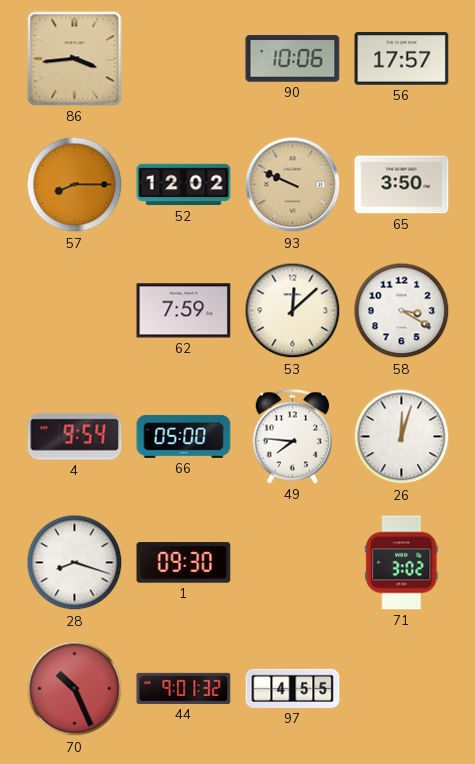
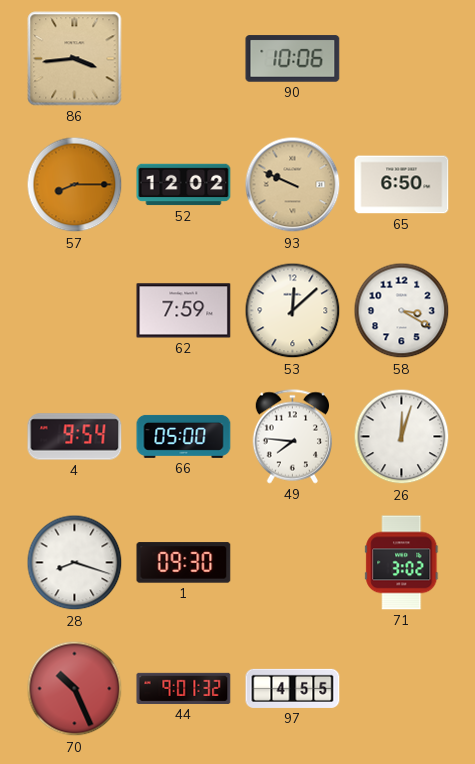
56: 17:57 -> none (402, 59)
65: 3:50 -> 6:50 (402, 185)
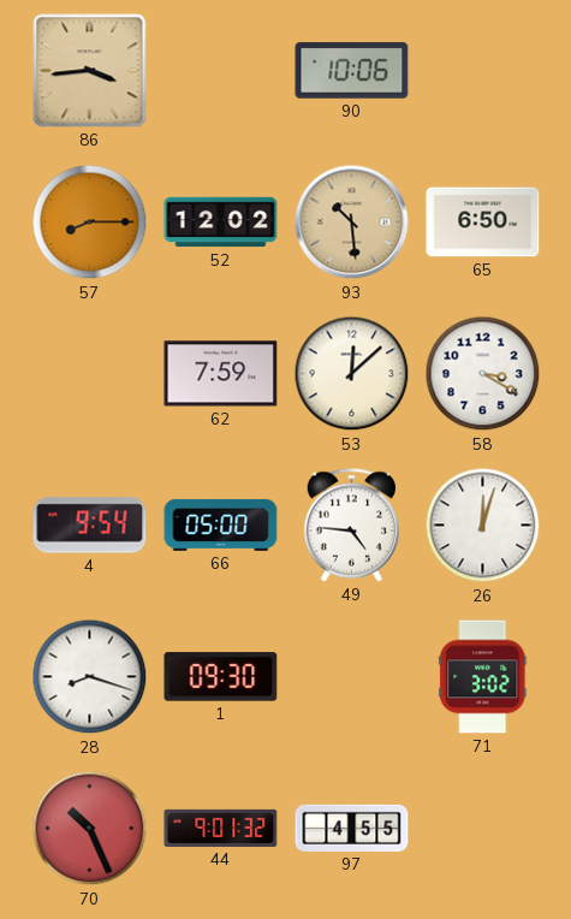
93: 9:49 -> 10:29 (352, 223)
49: 7:46 -> 4:46 (352, 526)
